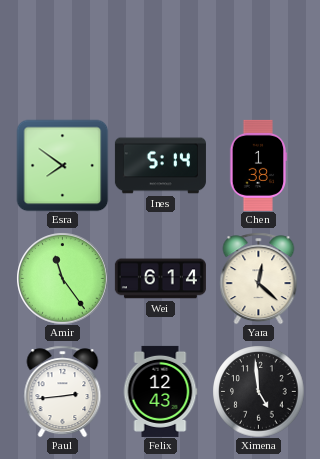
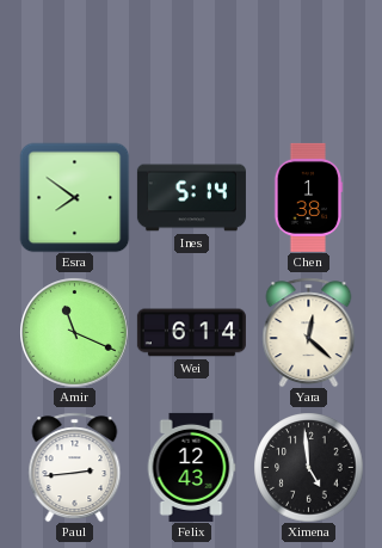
Amir: 11:24 -> 11:19 (74, 332)
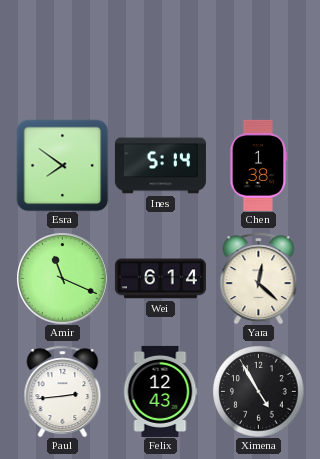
Ximena: 4:59 -> 4:55 (258, 391)
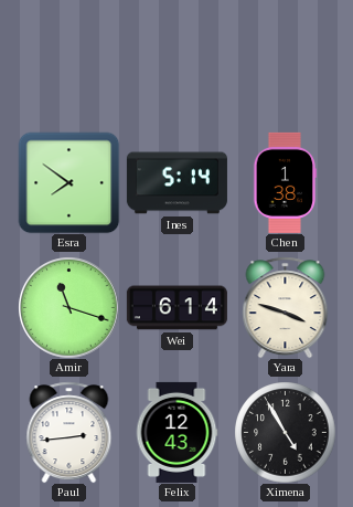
Amir: 11:19 -> 11:18 (68, 307)
Yara: 12:22 -> 3:48 (286, 307)
